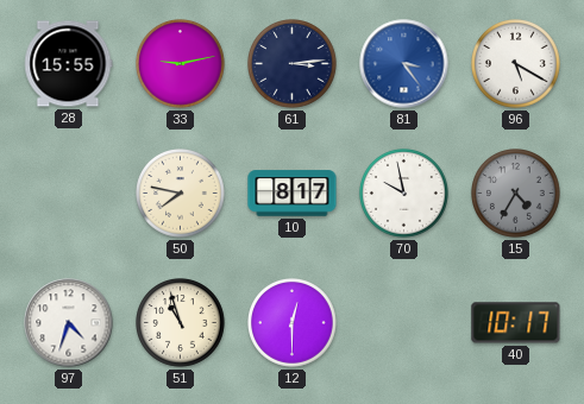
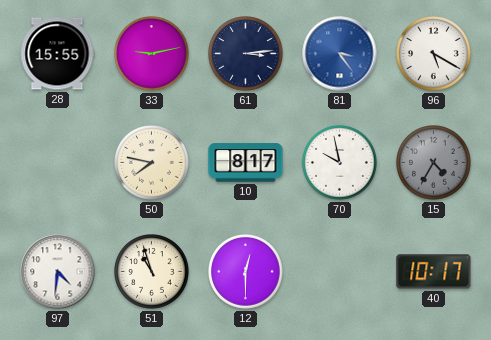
97: 4:33 -> 4:31 (58, 272)
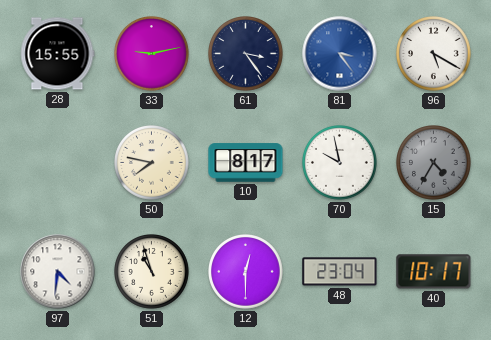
61: 3:14 -> 3:24 (246, 54)
48: none -> 23:04 (340, 272)
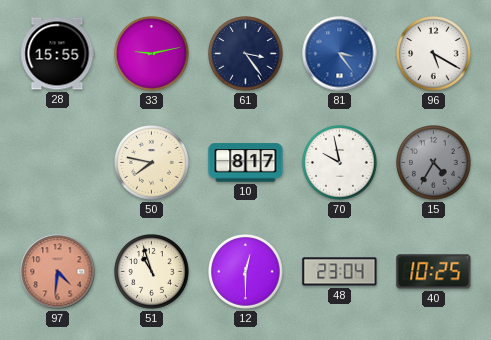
97 dial: white -> salmon (58, 272)
40: 10:17 -> 10:25 (434, 272)
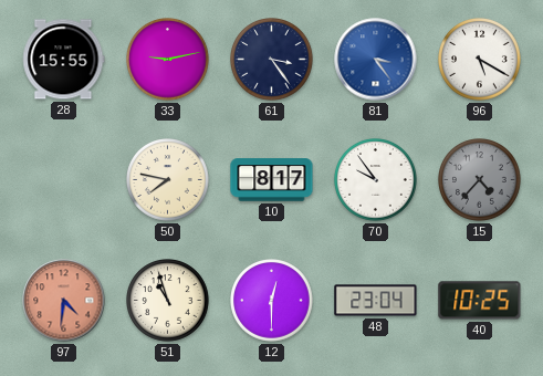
70: 9:58 -> 9:54 (376, 180)
15: 4:35 -> 4:37 (480, 180)
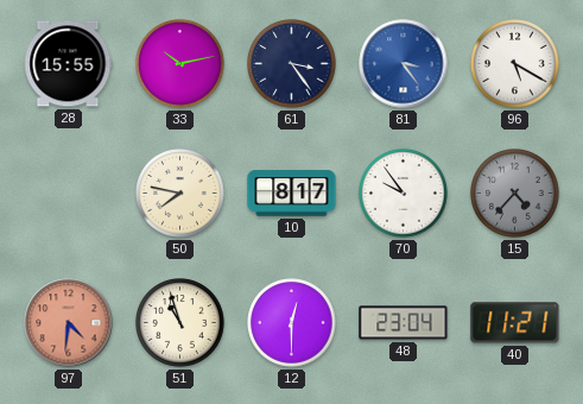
33: 9:13 -> 10:13 (180, 64)
40: 10:25 -> 11:21 (515, 323)
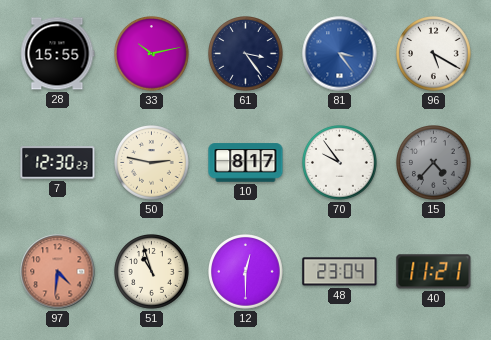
7: none -> 12:30 (58, 163)
50: 7:47 -> 2:47 (152, 163)
